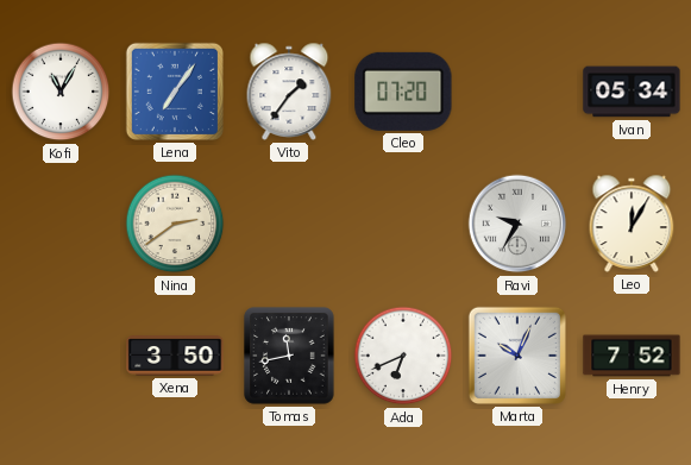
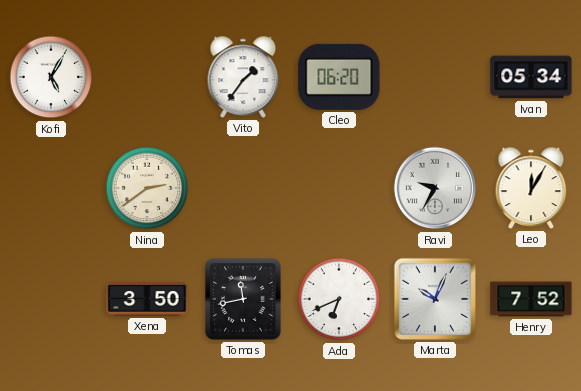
Kofi: 11:05 -> 5:05 (51, 77)
Lena: 7:06 -> none (175, 92)
Cleo: 07:20 -> 06:20 (339, 77)
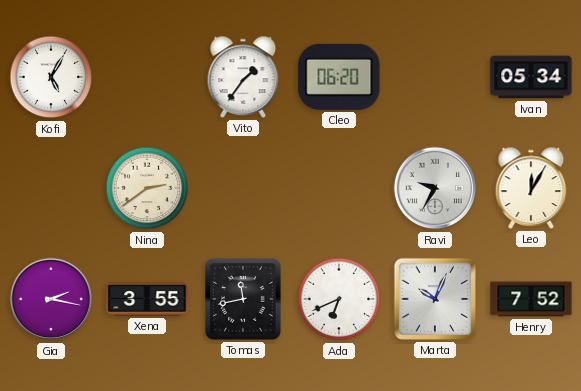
Gia: none -> 2:17 (51, 299)
Xena: 3:50 -> 3:55 (147, 299)
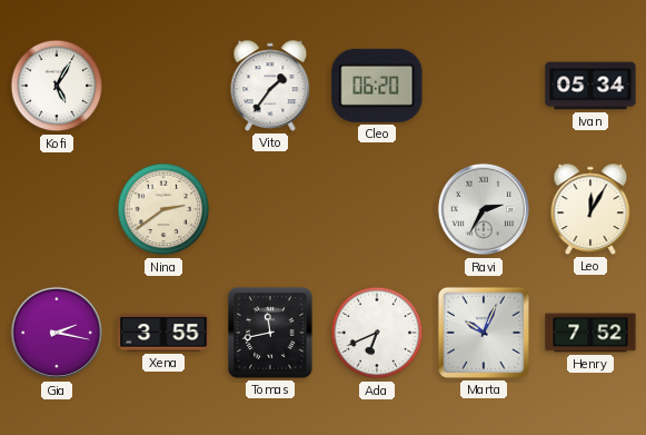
Ravi: 9:35 -> 2:35 (484, 209)
